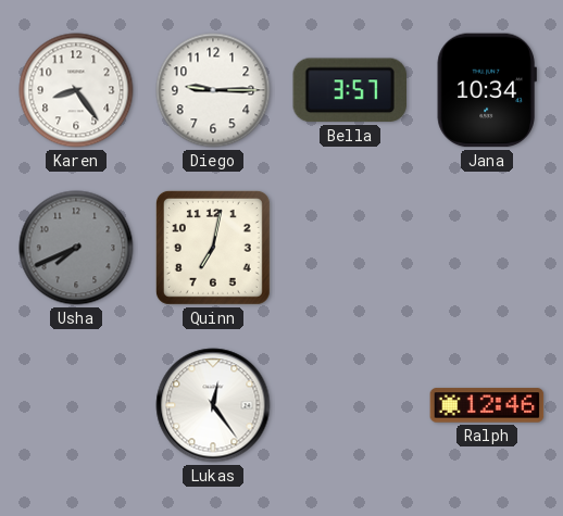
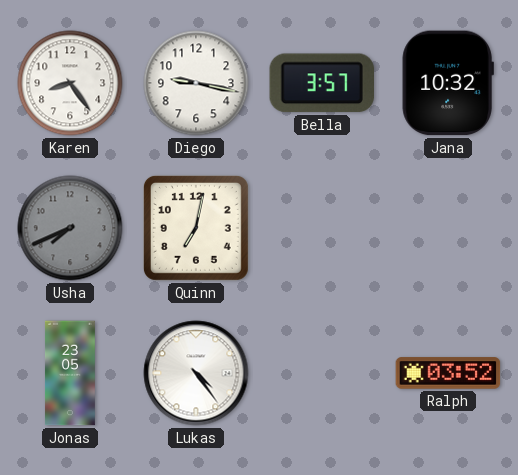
Diego: 9:15 -> 9:17 (196, 83)
Jana: 10:34 -> 10:32 (448, 83)
Jonas: none -> 23:05 (70, 373)
Lukas: 12:24 -> 4:24 (196, 373)
Ralph: 12:46 -> 03:52 (448, 373)
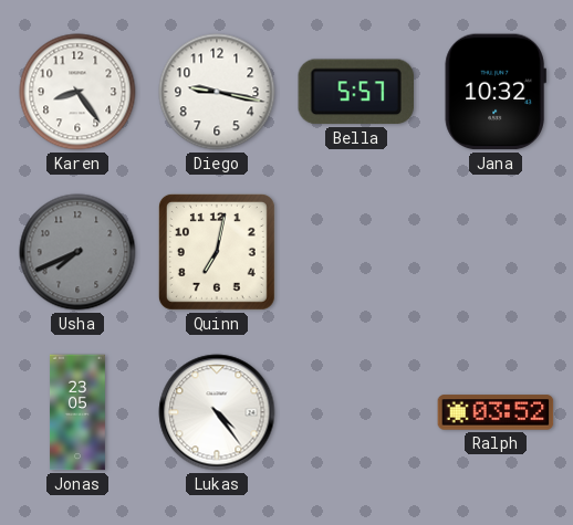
Bella: 3:57 -> 5:57 (355, 92)
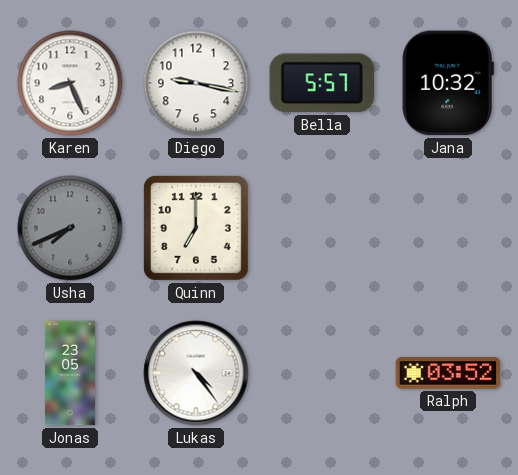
Karen: 8:24 -> 8:26 (70, 83)
Quinn: 7:02 -> 7:00 (196, 228)
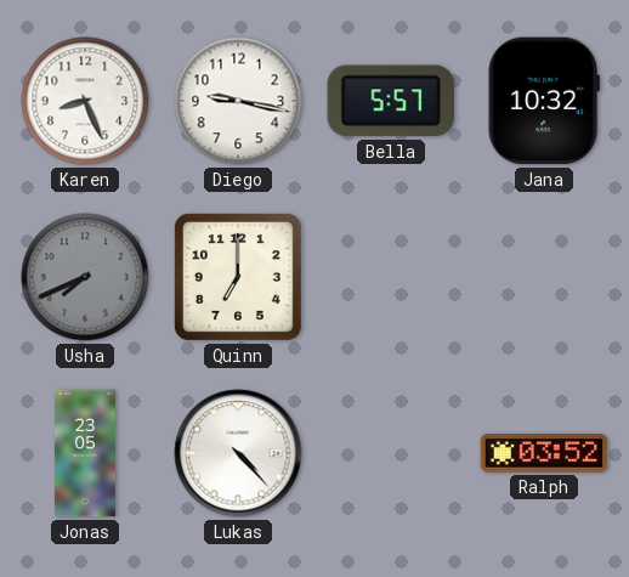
Lukas: 4:24 -> 4:23 (238, 453)
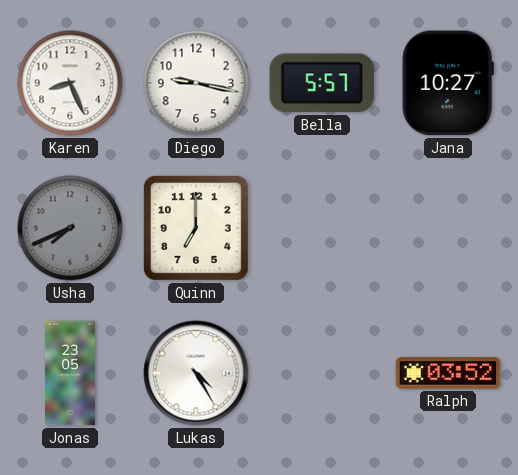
Jana: 10:32 -> 10:27 (448, 83)
Lukas: 4:23 -> 4:25 (196, 373)
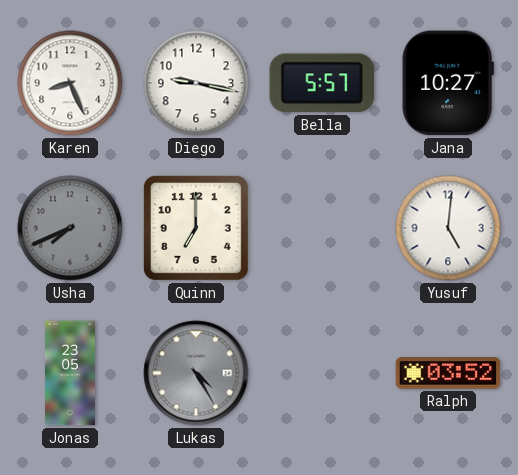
Yusuf: none -> 5:01 (448, 228)
Lukas dial: white -> grey (196, 373)
